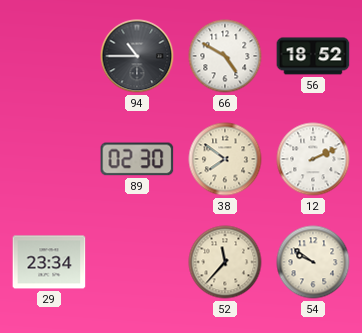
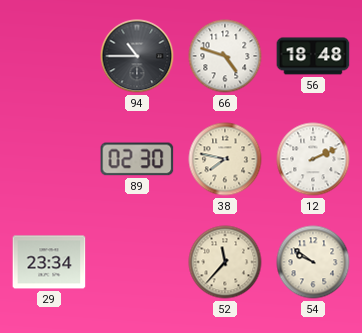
66: 4:50 -> 4:48 (225, 56)
56: 18:52 -> 18:48 (313, 56)
38: 7:51 -> 7:47 (225, 159)
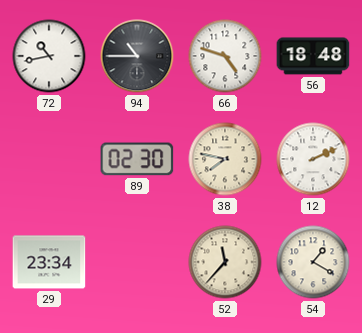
72: none -> 10:43 (49, 56)
54: 9:51 -> 1:20 (313, 262)
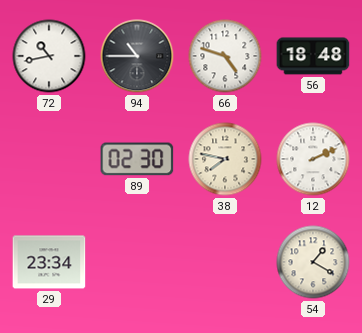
52: 11:37 -> none (225, 262)
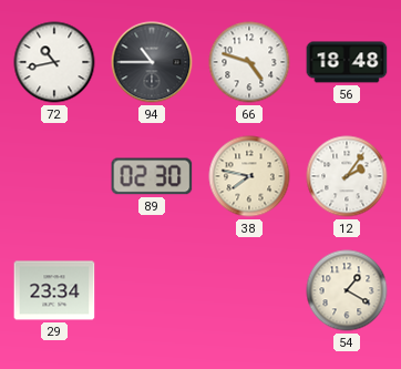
12: 2:11 -> 2:06 (347, 176)
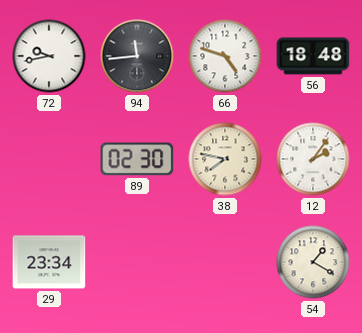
72: 10:43 -> 9:43 (49, 56)
94: 10:45 -> 11:44 (137, 56)
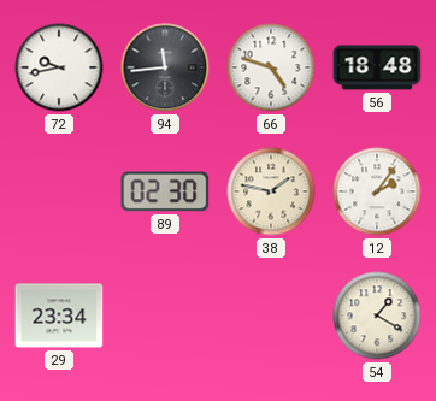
38: 7:47 -> 1:47 (271, 191)
